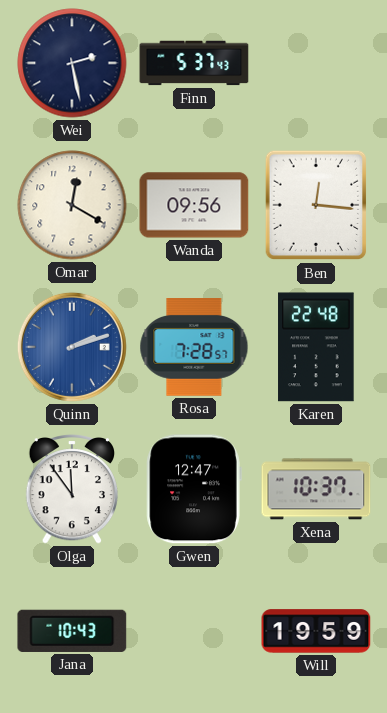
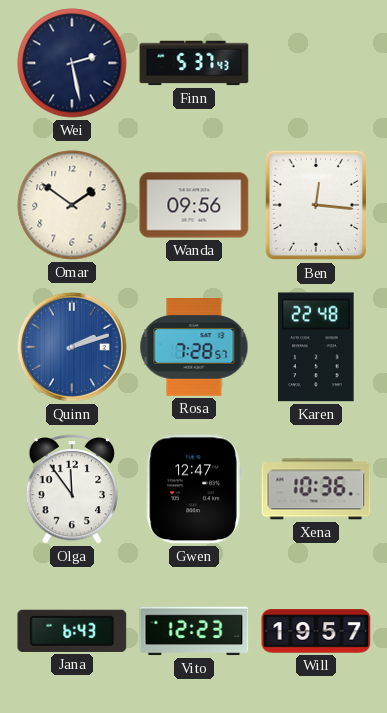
Omar: 12:20 -> 1:51 (72, 205)
Xena: 10:37 -> 10:36 (316, 489)
Jana: 10:43 -> 6:43 (72, 631)
Vito: none -> 12:23 (194, 631)
Will: 19:59 -> 19:57 (316, 631)
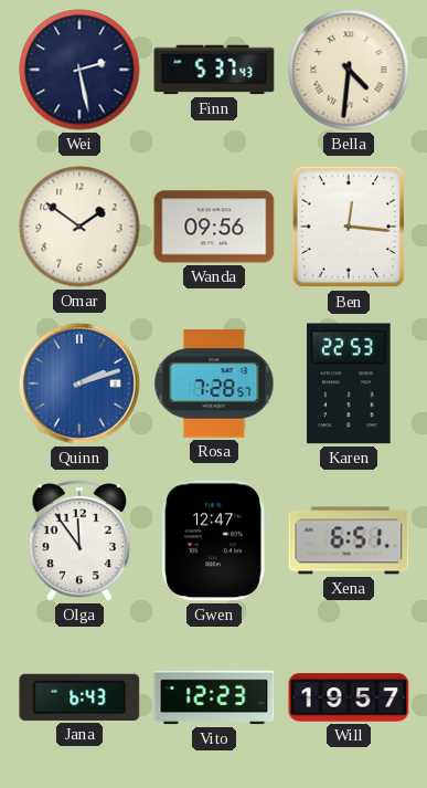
Bella: none -> 4:31 (349, 70)
Karen: 22:48 -> 22:53 (349, 384)
Xena: 10:36 -> 6:51 (349, 540)
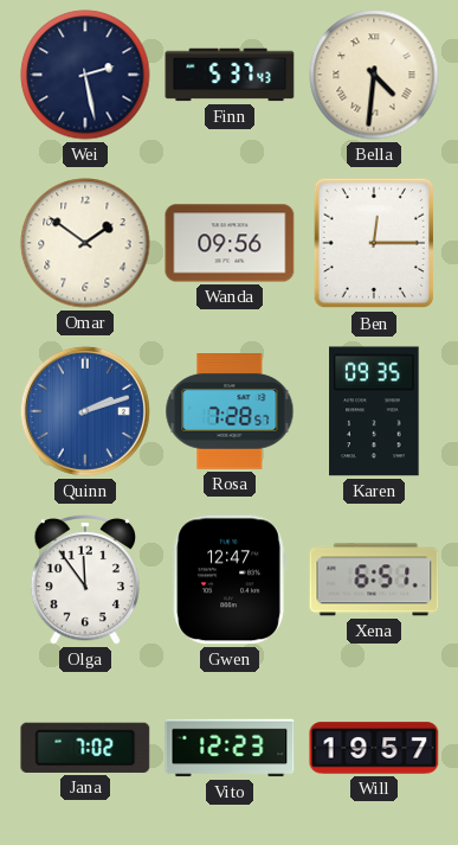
Ben: 12:16 -> 12:15 (374, 243)
Karen: 22:53 -> 09:35 (374, 411)
Jana: 6:43 -> 7:02 (85, 748)
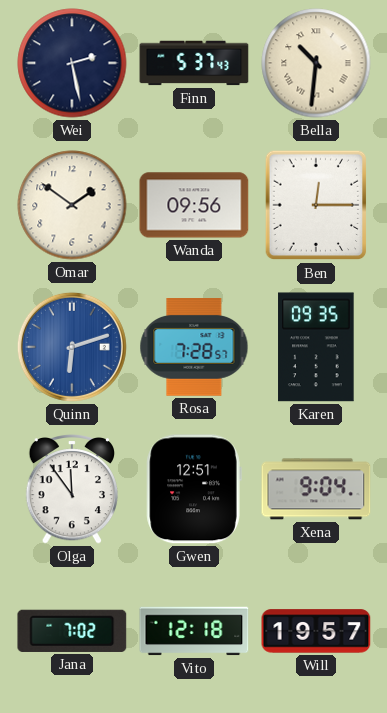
Bella: 4:31 -> 10:31 (316, 63)
Quinn: 2:12 -> 6:12 (72, 347)
Gwen: 12:47 -> 12:51 (194, 489)
Xena: 6:51 -> 9:04 (316, 489)
Vito: 12:23 -> 12:18 (194, 631)
